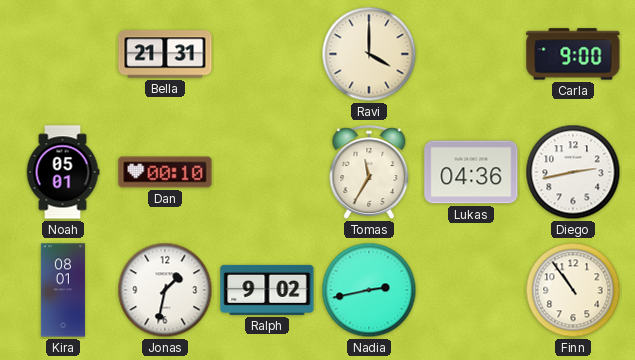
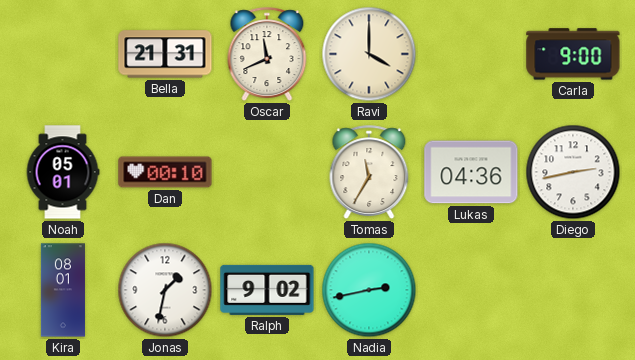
Oscar: none -> 11:41 (267, 54)
Finn: 10:54 -> none (573, 290)
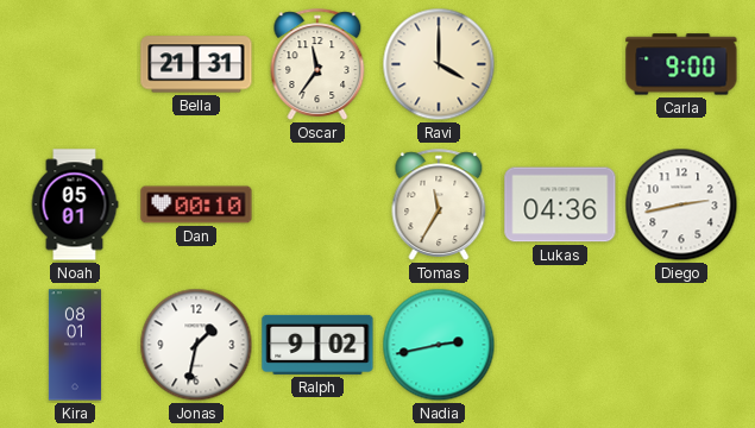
Oscar: 11:41 -> 11:36 (317, 64)
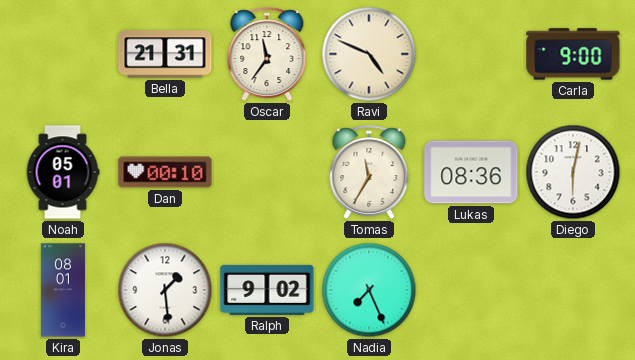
Ravi: 4:00 -> 4:49 (369, 54)
Lukas: 04:36 -> 08:36 (471, 172)
Diego: 2:43 -> 6:02 (573, 172)
Jonas: 1:32 -> 1:29 (165, 290)
Nadia: 2:43 -> 7:26 (369, 290)
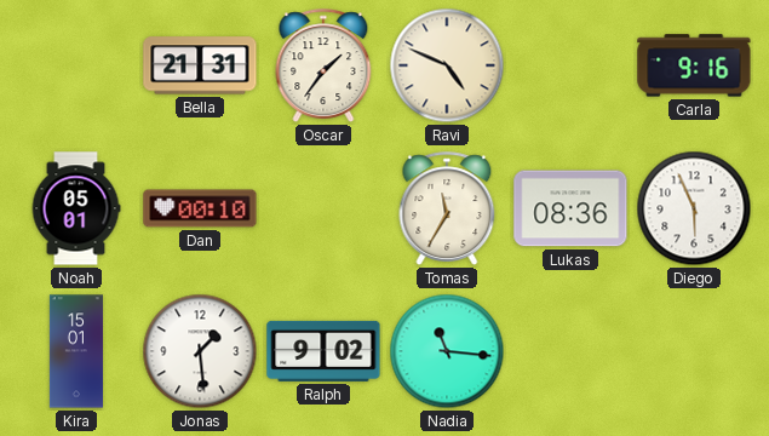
Oscar: 11:36 -> 1:36 (323, 65)
Carla: 9:00 -> 9:16 (694, 65)
Diego: 6:02 -> 5:56 (694, 208)
Kira: 08:01 -> 15:01 (76, 351)
Nadia: 7:26 -> 11:16 (447, 351)
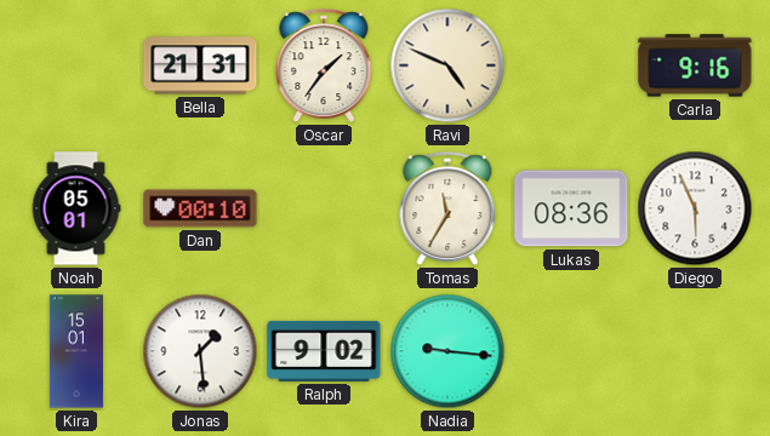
Nadia: 11:16 -> 9:16 (447, 351)
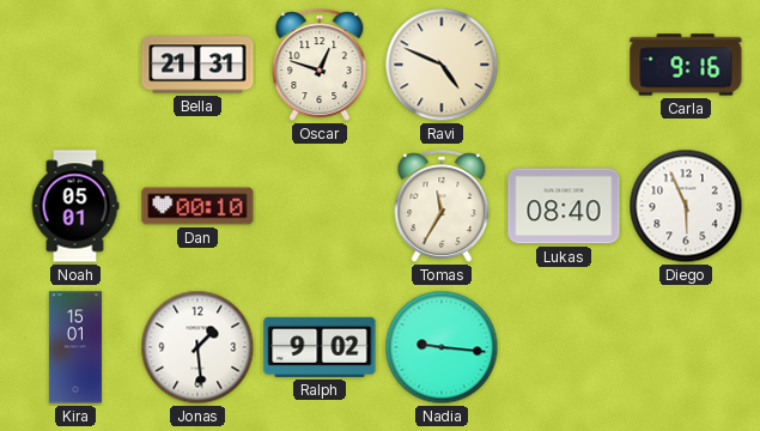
Oscar: 1:36 -> 12:48 (320, 65)
Lukas: 08:36 -> 08:40 (564, 206)
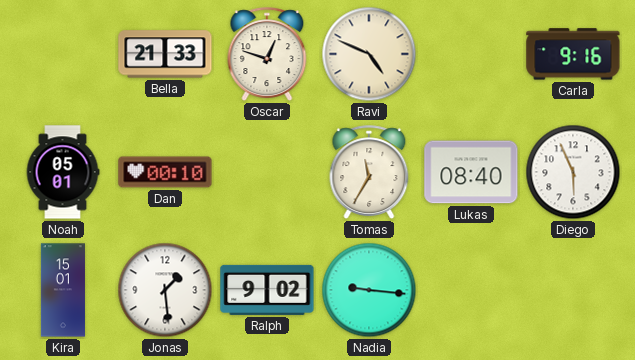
Bella: 21:31 -> 21:33 (165, 54)
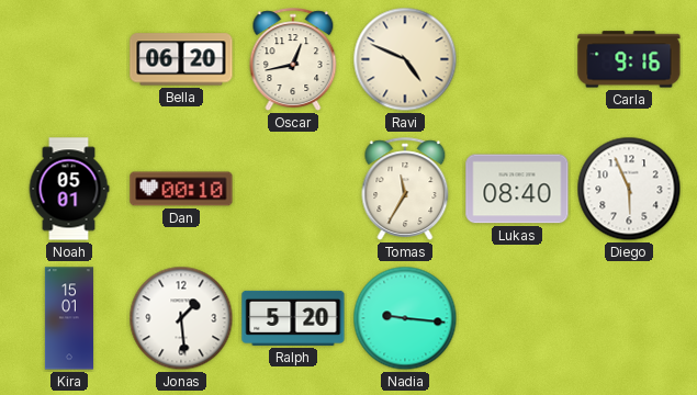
Bella: 21:33 -> 06:20 (181, 59)
Oscar: 12:48 -> 12:43 (293, 59)
Ralph: 9:02 -> 5:20 (293, 318)
